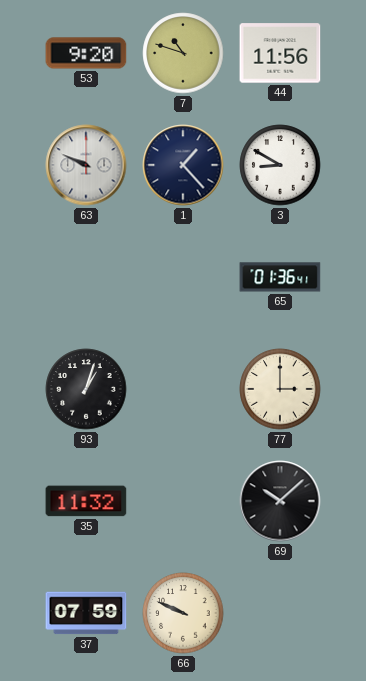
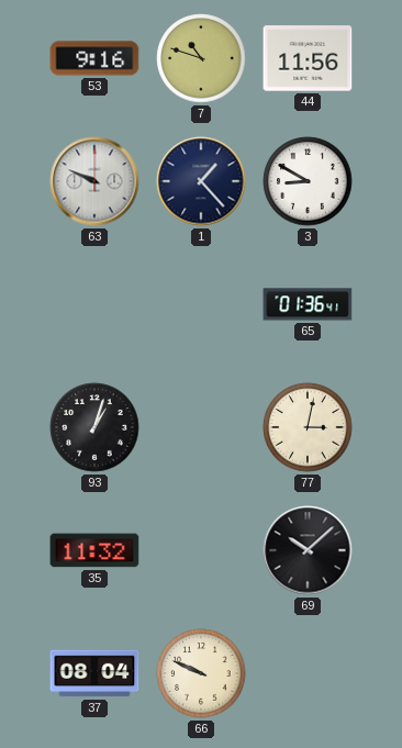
53: 9:20 -> 9:16 (94, 58)
77: 3:00 -> 3:02 (308, 427)
37: 07:59 -> 08:04 (94, 673)
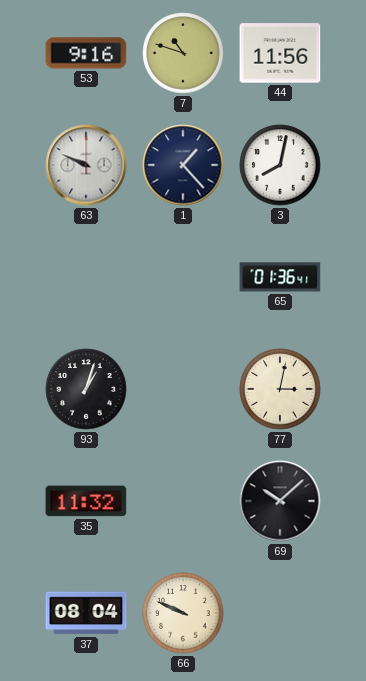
3: 8:50 -> 8:02 (280, 165)
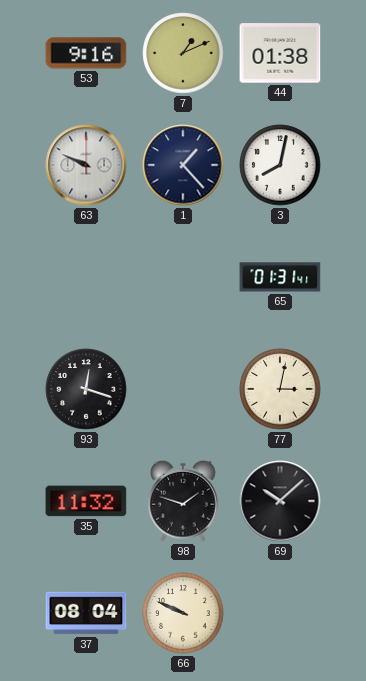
7: 10:48 -> 1:11 (183, 53)
44: 11:56 -> 01:38 (280, 53)
65: 01:36 -> 01:31 (280, 277)
93: 1:03 -> 12:18 (86, 389)
98: none -> 1:48 (183, 501)
